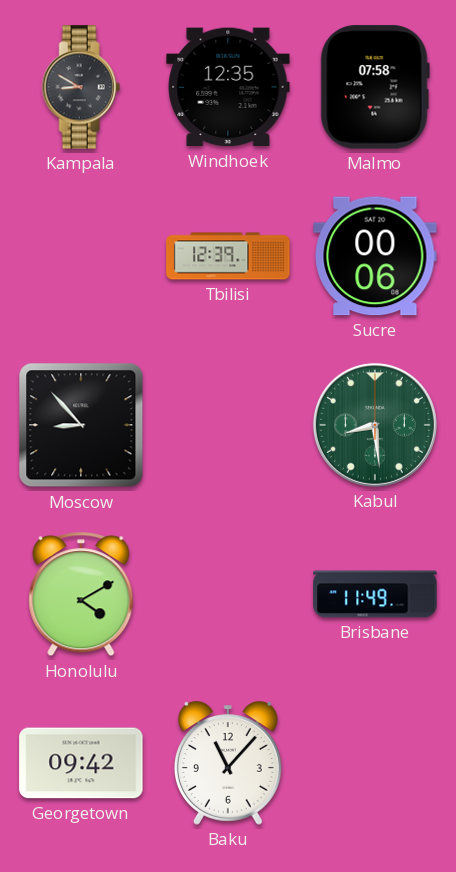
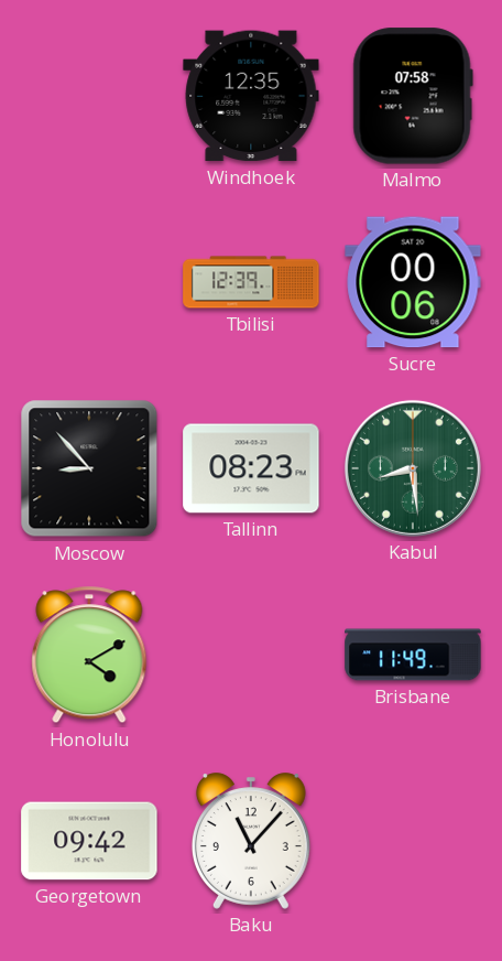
Kampala: 8:50 -> none (81, 87)
Tallinn: none -> 08:23 (251, 468)
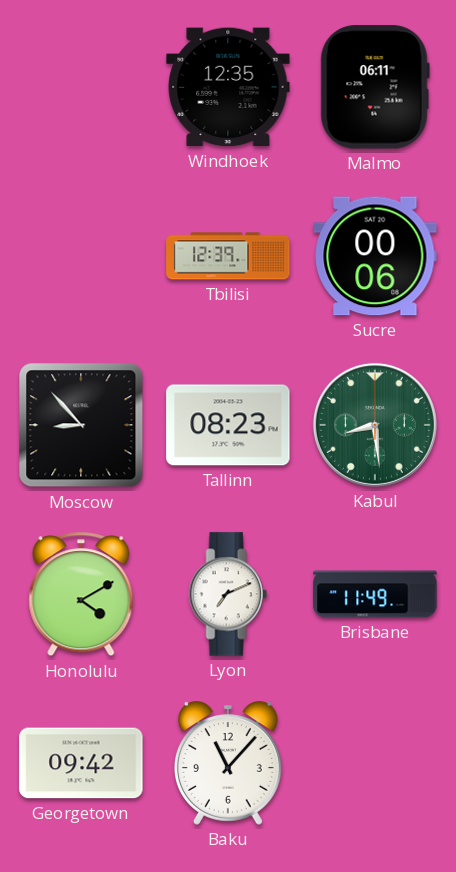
Malmo: 07:58 -> 06:11 (375, 87)
Lyon: none -> 7:11 (228, 594)
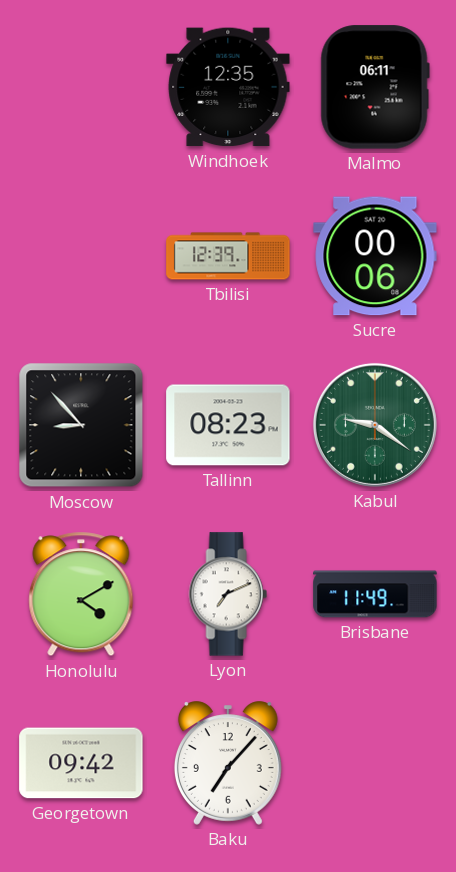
Kabul: 8:29 -> 9:21 (375, 425)
Baku: 11:07 -> 7:07 (228, 763)
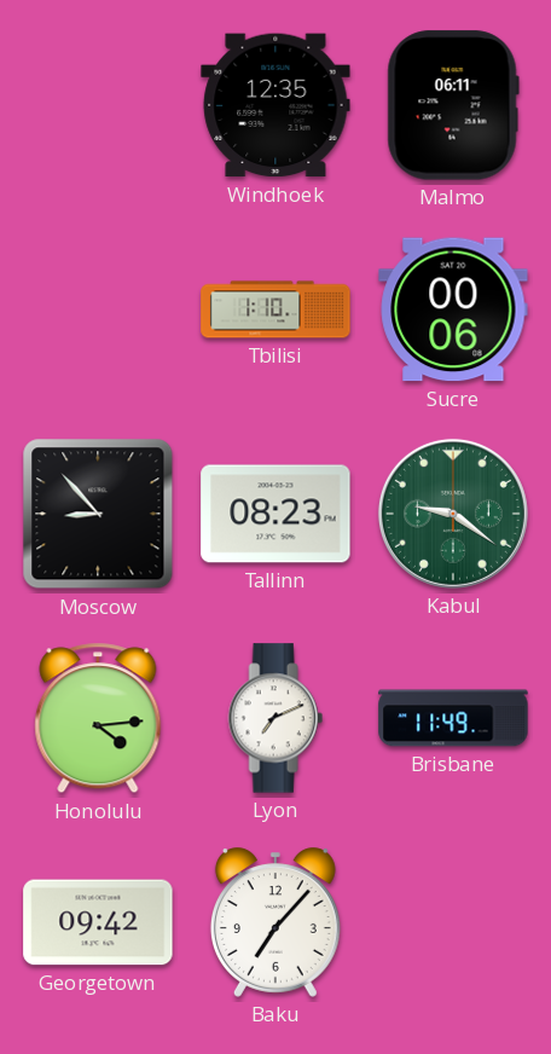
Tbilisi: 12:39 -> 1:10 (275, 309)
Honolulu: 4:10 -> 4:14 (98, 718)
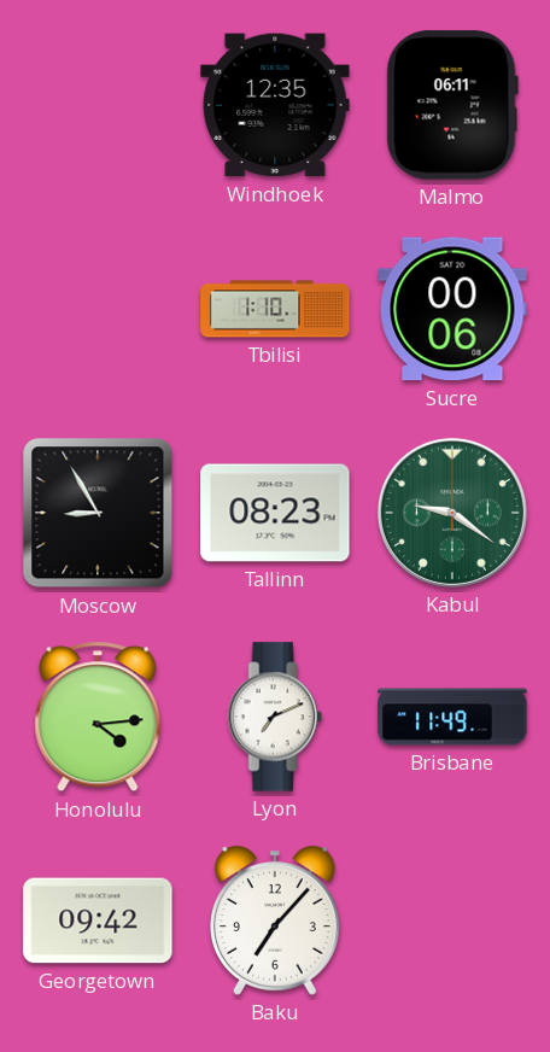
Moscow: 8:53 -> 8:55 (98, 513)
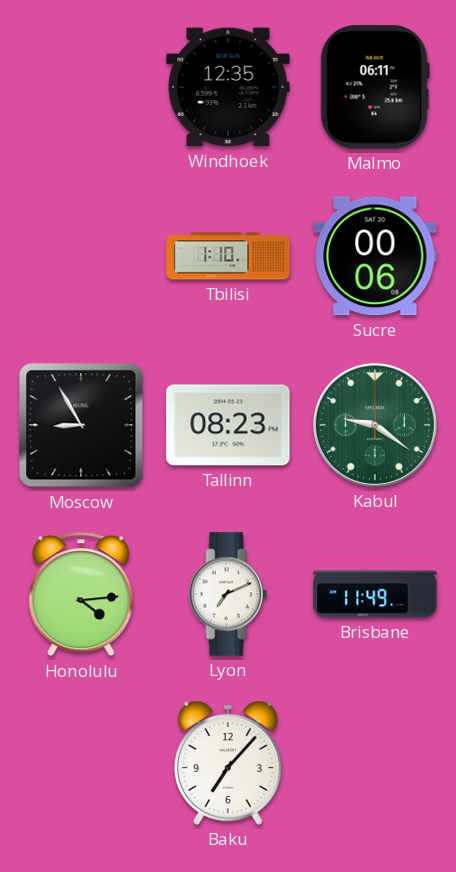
Georgetown: 09:42 -> none (98, 920)
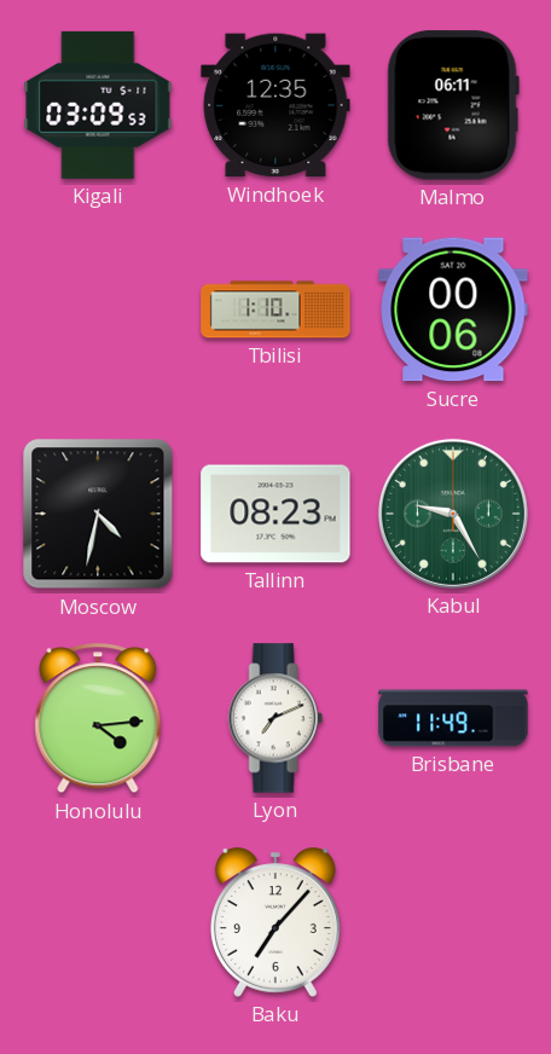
Kigali: none -> 03:09 (98, 105)
Moscow: 8:55 -> 4:32 (98, 514)
Kabul: 9:21 -> 9:25 (453, 514)
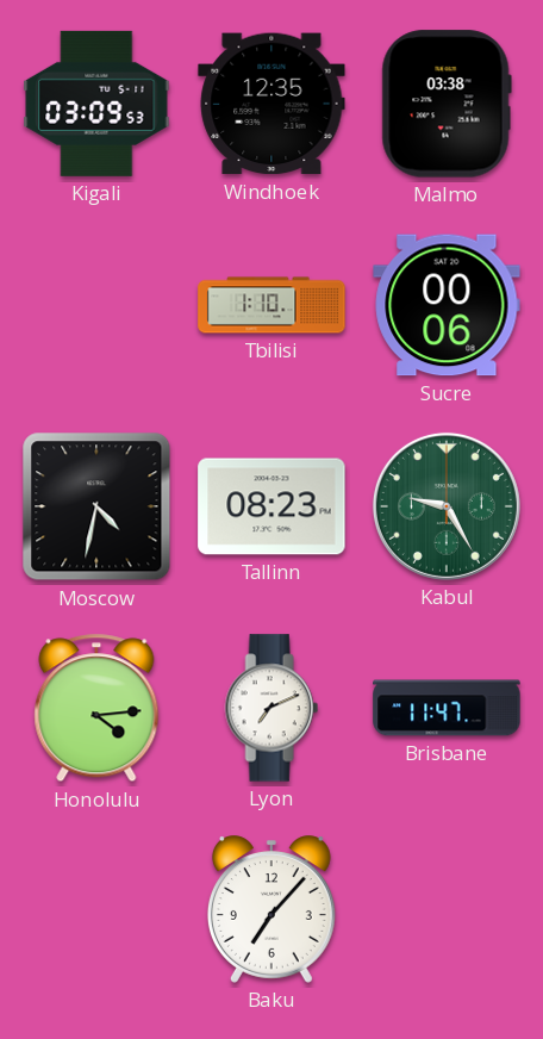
Malmo: 06:11 -> 03:38 (447, 104)
Brisbane: 11:49 -> 11:47 (447, 708)
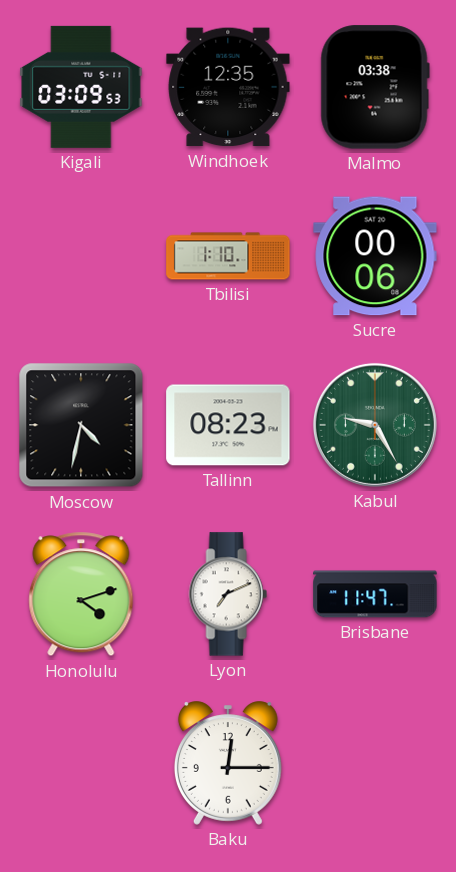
Honolulu: 4:14 -> 4:12 (81, 594)
Baku: 7:07 -> 12:15 (228, 763)
